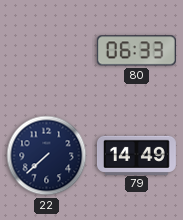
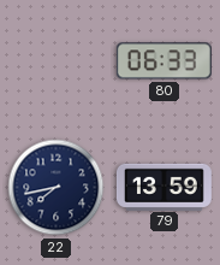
22: 7:38 -> 7:43 (57, 188)
79: 14:49 -> 13:59 (163, 187)
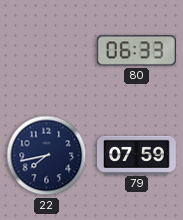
79: 13:59 -> 07:59 (136, 155)
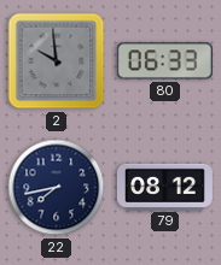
2: none -> 9:59 (57, 61)
79: 07:59 -> 08:12 (164, 187)
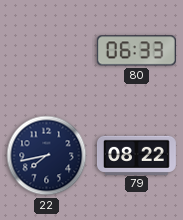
2: 9:59 -> none (57, 61)
79: 08:12 -> 08:22 (136, 155)
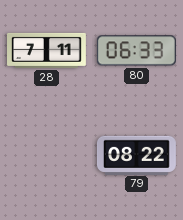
28: none -> 7:11 (47, 50)
22: 7:43 -> none (47, 156)
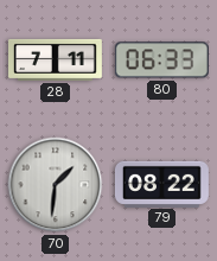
70: none -> 1:31 (56, 185)
